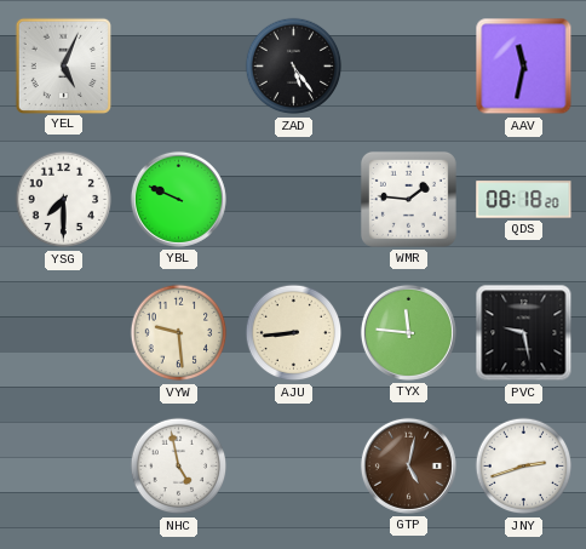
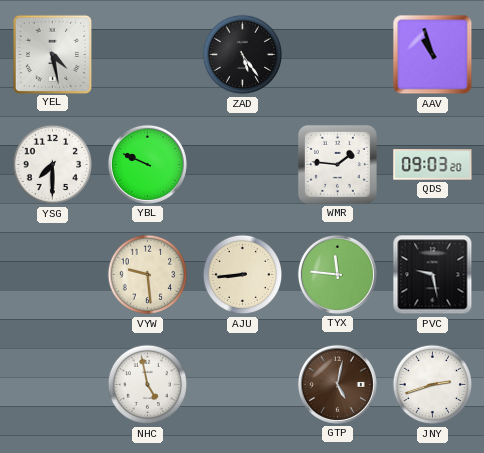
YEL: 5:04 -> 4:28 (52, 54)
AAV: 11:32 -> 10:57 (433, 55)
QDS: 08:18 -> 09:03 (433, 165)
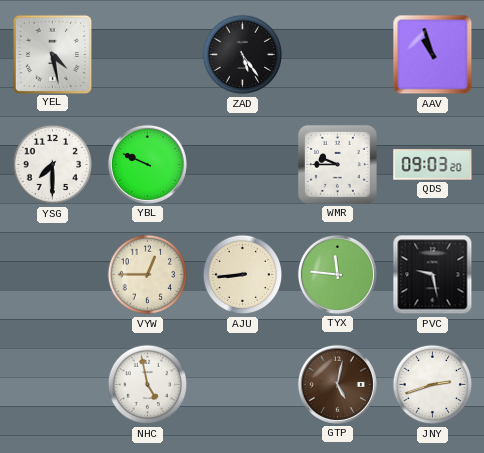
WMR: 1:46 -> 9:45 (337, 164)
VYW: 9:29 -> 12:45 (148, 275)
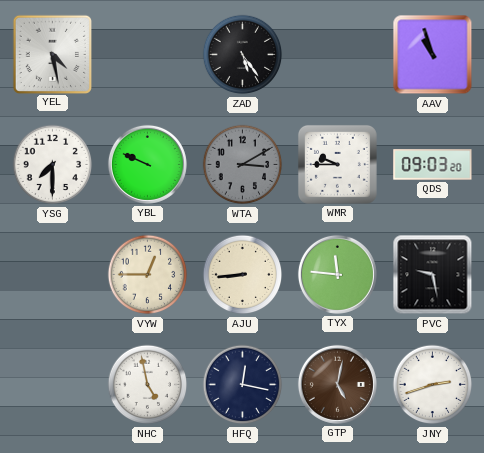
WTA: none -> 3:10 (243, 165)
HFQ: none -> 12:17 (243, 385)
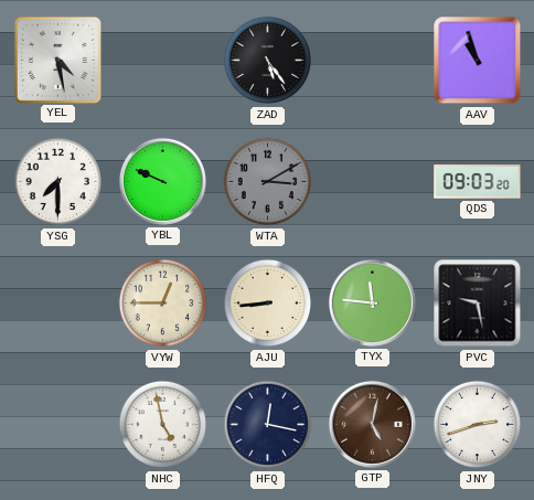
WMR: 9:45 -> none (337, 164)
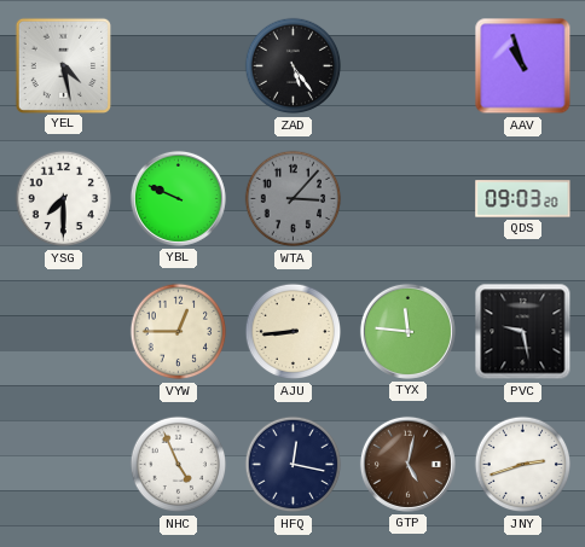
WTA: 3:10 -> 3:07 (294, 199)
NHC: 4:58 -> 4:56 (179, 465)
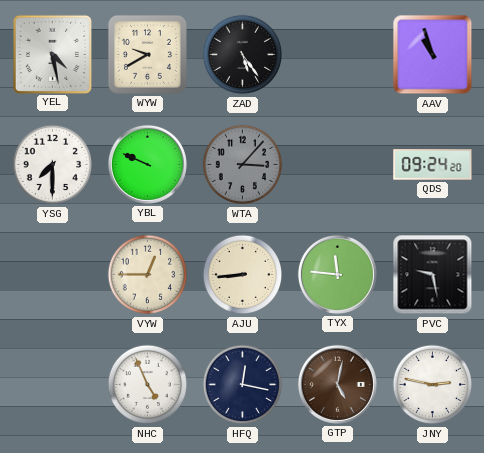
WYW: none -> 9:40 (147, 54)
QDS: 09:03 -> 09:24 (433, 165)
JNY: 2:42 -> 2:47 (433, 385)
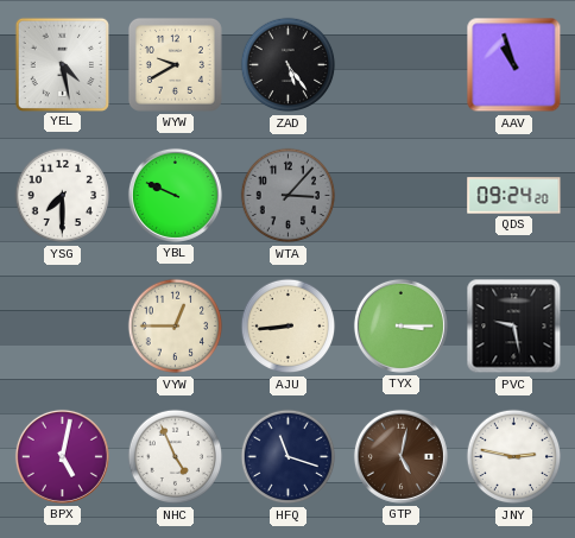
TYX: 11:46 -> 3:15 (400, 325)
BPX: none -> 5:02 (62, 456)
HFQ: 12:17 -> 11:18 (289, 457)
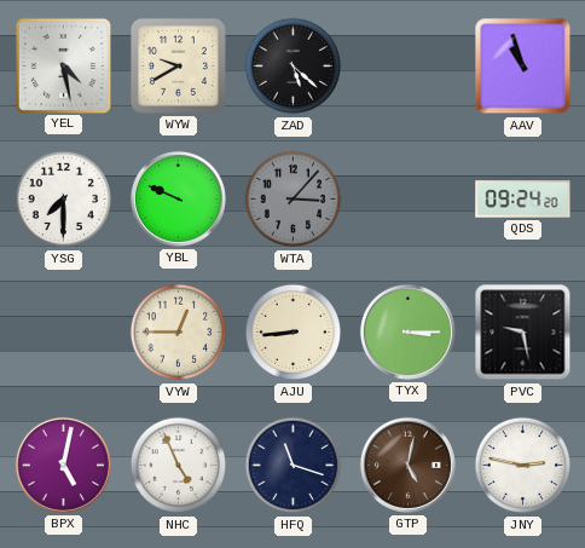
ZAD: 5:24 -> 5:22 (294, 67)
